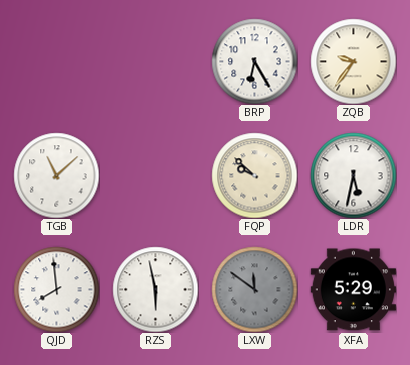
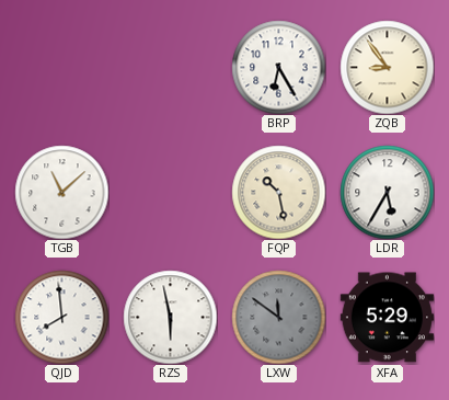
ZQB: 9:36 -> 8:54 (387, 67)
FQP: 9:52 -> 10:28 (278, 192)
LDR: 5:32 -> 5:35 (387, 192)
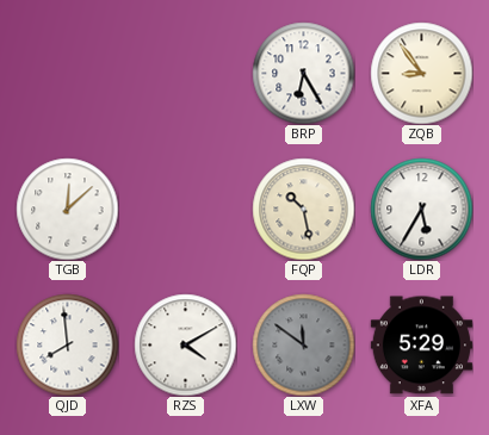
TGB: 11:08 -> 12:08 (67, 209)
RZS: 5:58 -> 4:10 (185, 344)
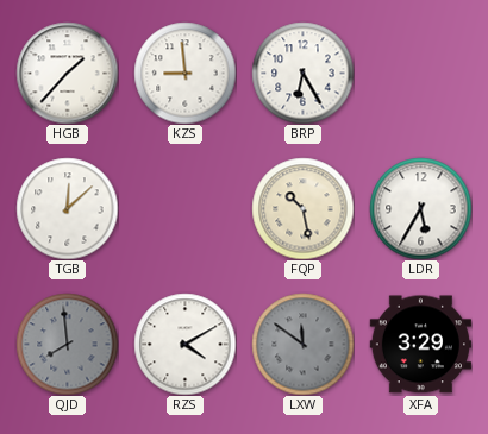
HGB: none -> 1:37 (67, 73)
KZS: none -> 8:59 (184, 73)
ZQB: 8:54 -> none (421, 73)
QJD dial: white -> grey (67, 344)
XFA: 5:29 -> 3:29 (420, 345)
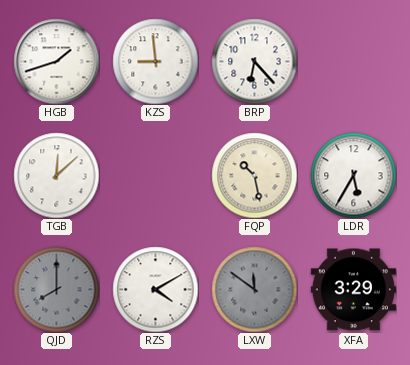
HGB: 1:37 -> 1:42 (56, 61)
BRP: 6:25 -> 6:23 (254, 61)
QJD: 7:59 -> 8:00 (56, 289)
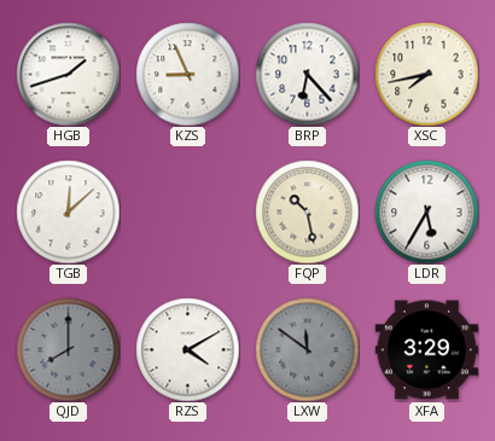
KZS: 8:59 -> 8:56 (187, 74)
XSC: none -> 7:43 (426, 74)
